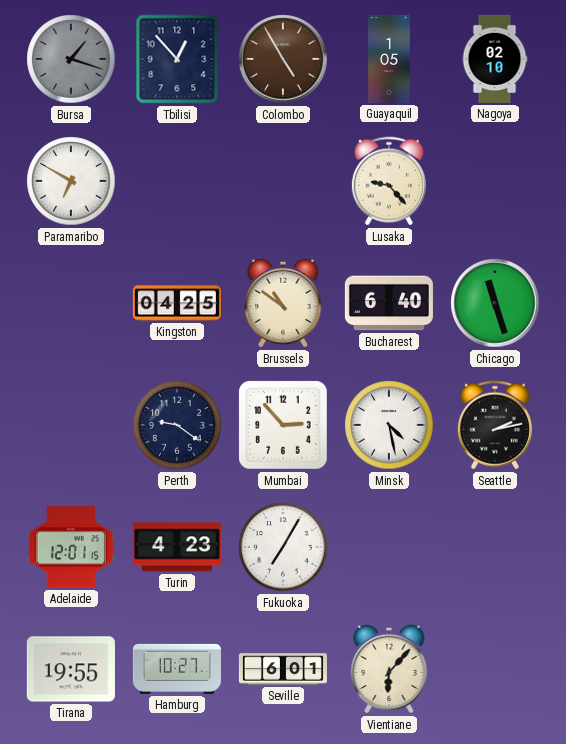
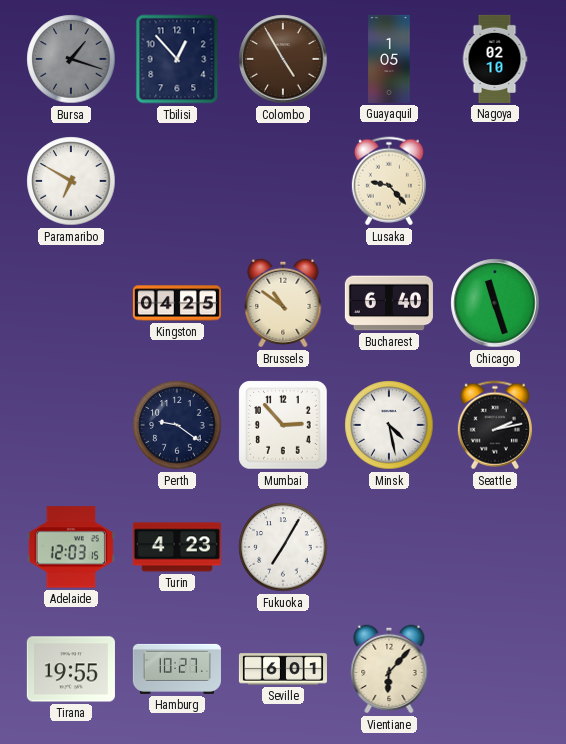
Adelaide: 12:01 -> 12:03 (71, 547)
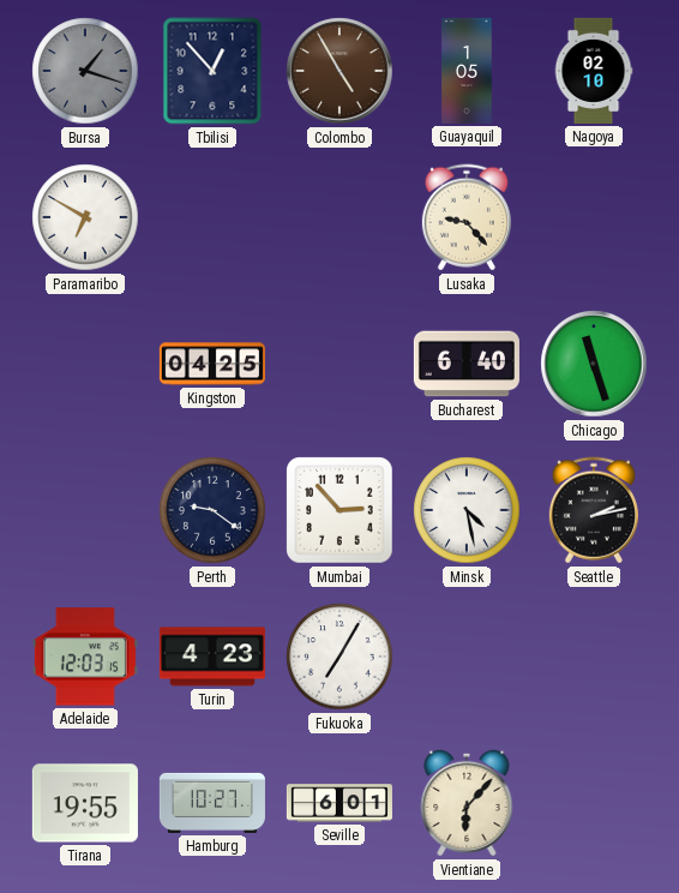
Brussels: 10:51 -> none (283, 303)
